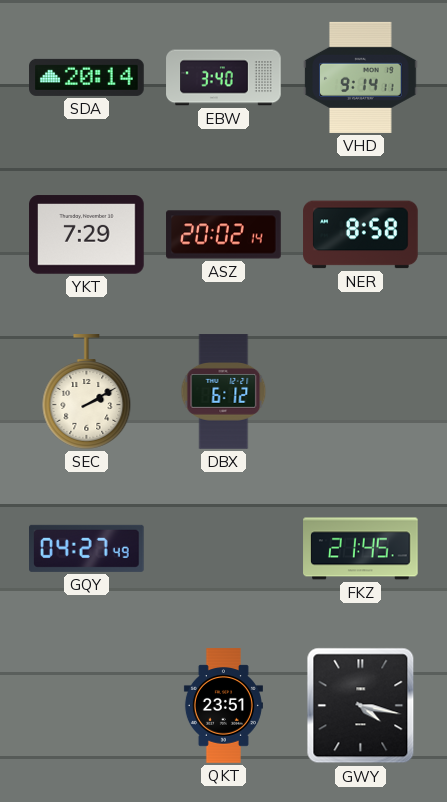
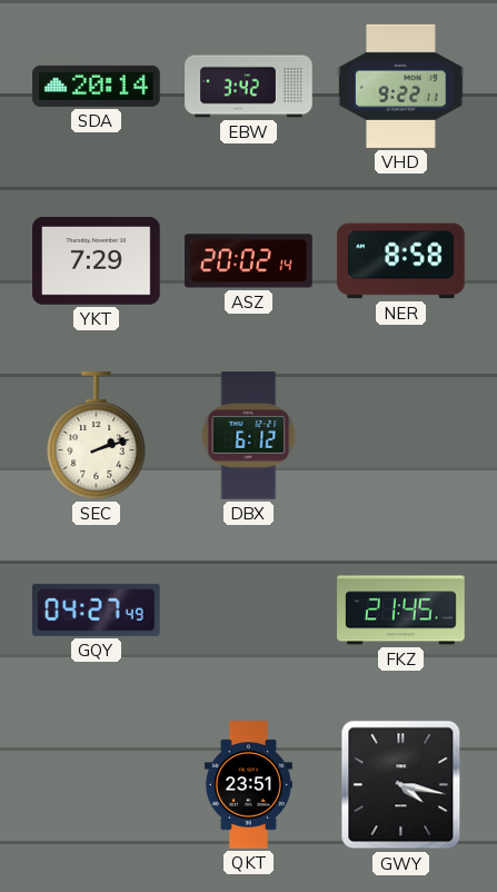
EBW: 3:40 -> 3:42 (249, 87)
VHD: 9:14 -> 9:22 (401, 86)
SEC: 2:10 -> 2:12 (97, 436)
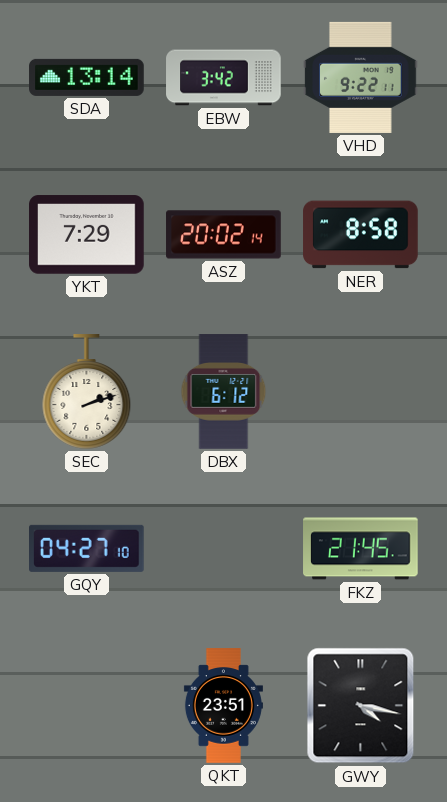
SDA: 20:14 -> 13:14 (87, 77)
GQY: 04:27:49 -> 04:27:10 (87, 548)
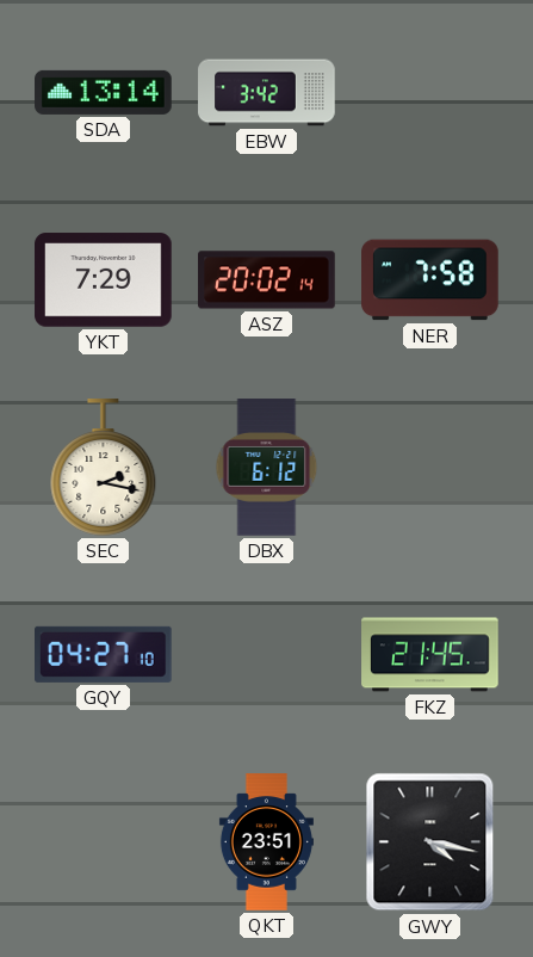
VHD: 9:22 -> none (361, 77)
NER: 8:58 -> 7:58 (430, 280)
SEC: 2:12 -> 2:17 (104, 468)
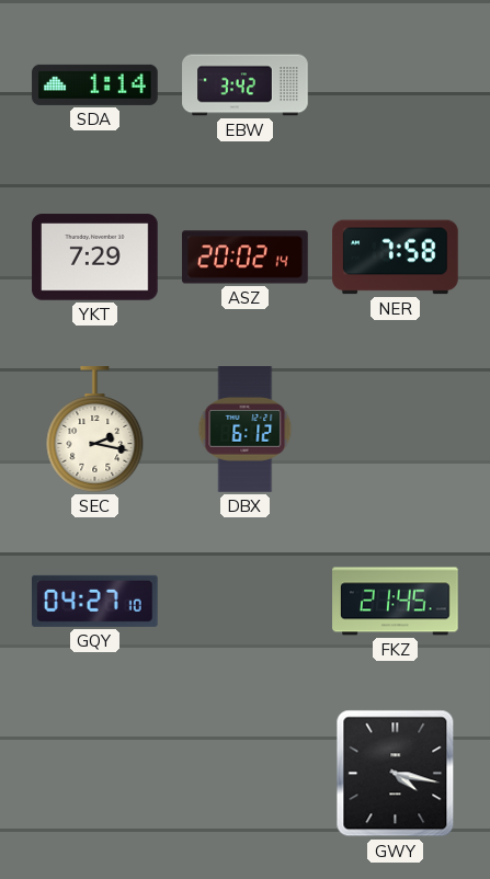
SDA: 13:14 -> 1:14 (95, 84)
QKT: 23:51 -> none (266, 842)
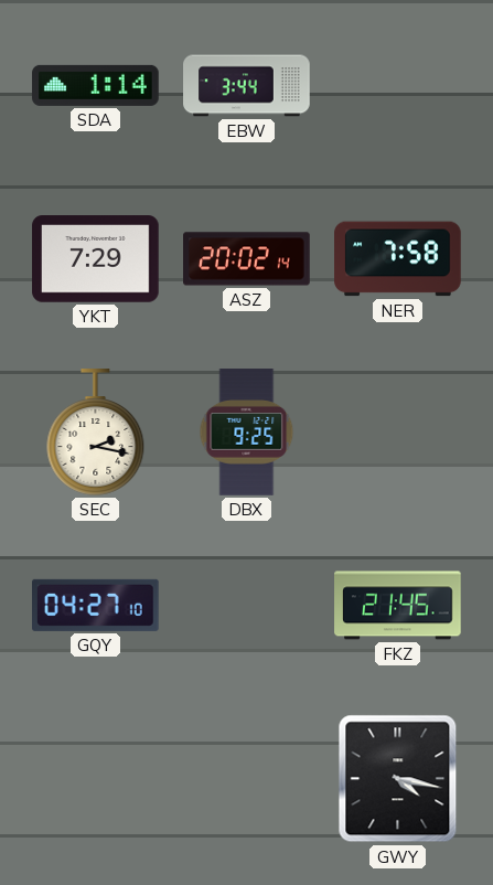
EBW: 3:42 -> 3:44 (247, 86)
DBX: 6:12 -> 9:25 (247, 433)
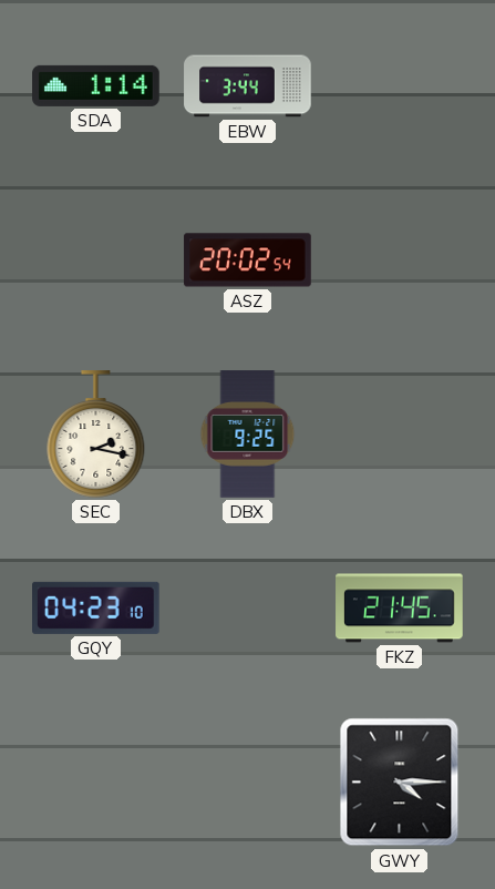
YKT: 7:29 -> none (96, 259)
ASZ: 20:02:14 -> 20:02:54 (248, 260)
NER: 7:58 -> none (398, 259)
GQY: 04:27 -> 04:23 (96, 607)
GWY: 4:17 -> 4:15 (400, 783)
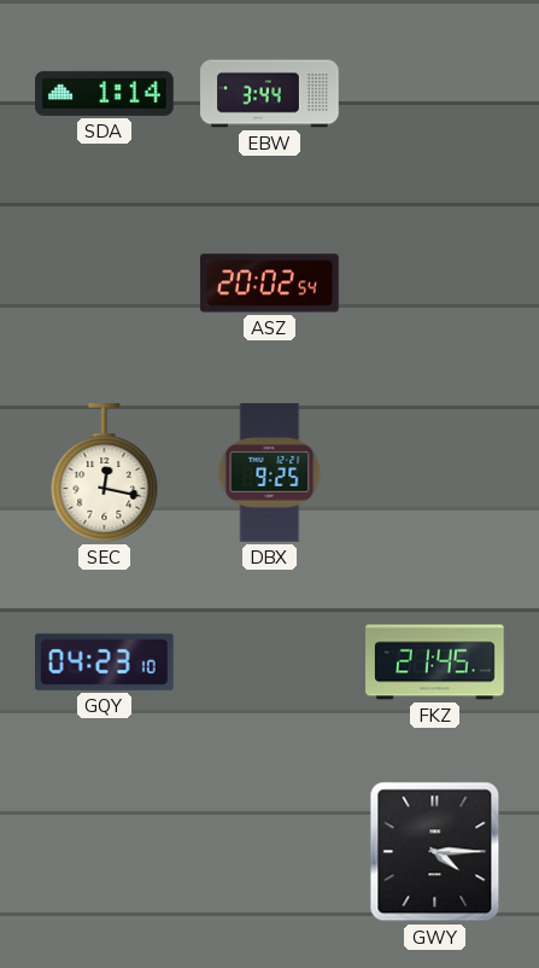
SEC: 2:17 -> 12:17 (105, 473)
